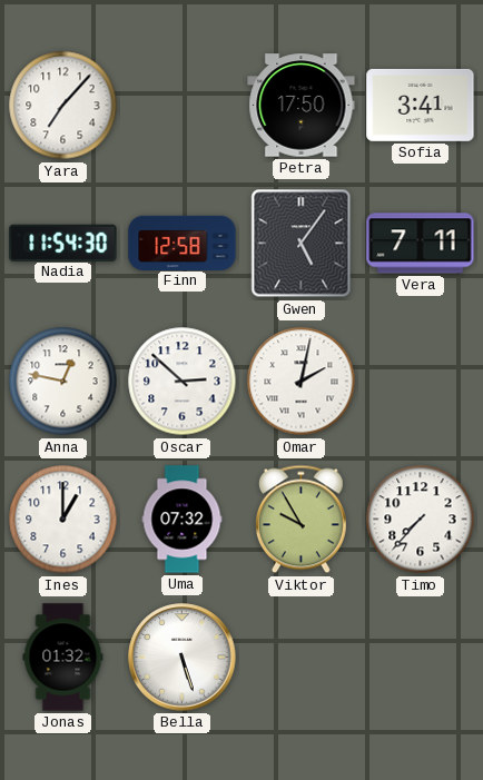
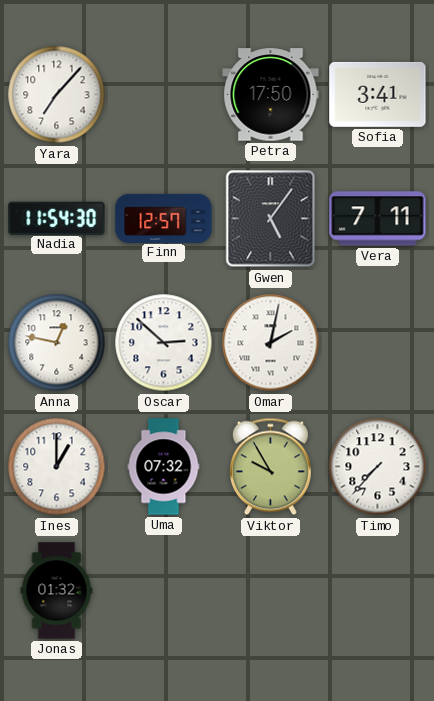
Finn: 12:58 -> 12:57 (164, 218)
Bella: 5:27 -> none (183, 658)
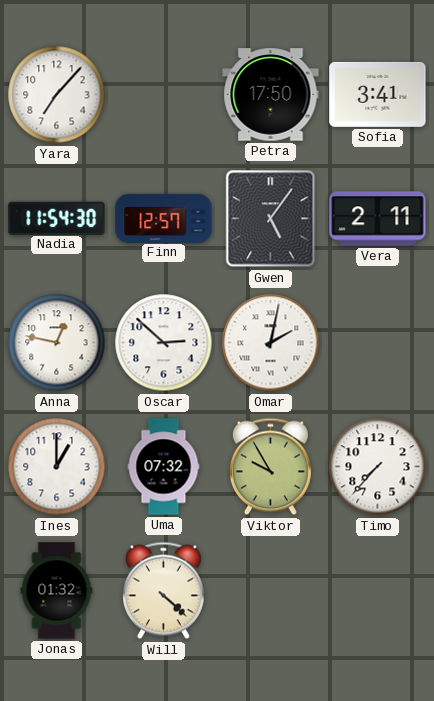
Vera: 7:11 -> 2:11 (378, 219)
Will: none -> 4:22 (163, 591)
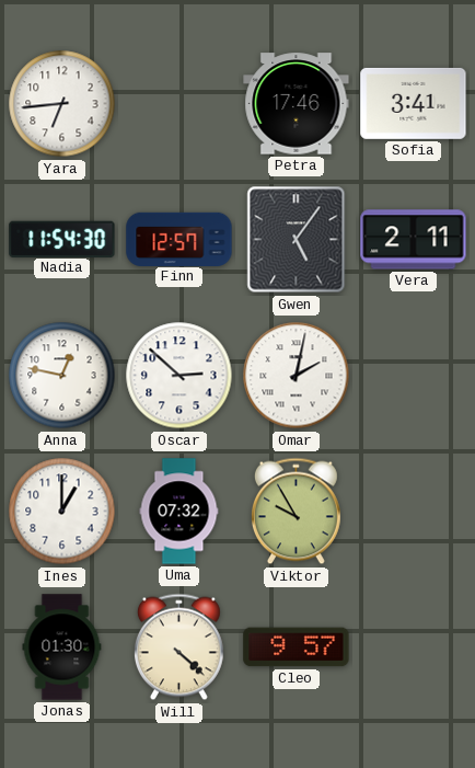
Yara: 7:07 -> 6:44 (62, 104)
Petra: 17:50 -> 17:46 (297, 104)
Timo: 7:37 -> none (378, 467)
Jonas: 01:32 -> 01:30 (62, 647)
Cleo: none -> 9:57 (297, 647)
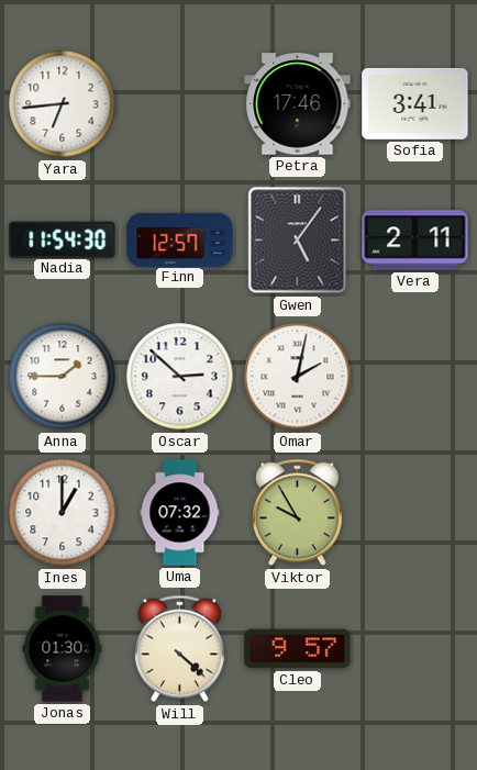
Anna: 12:47 -> 1:45 (63, 377)
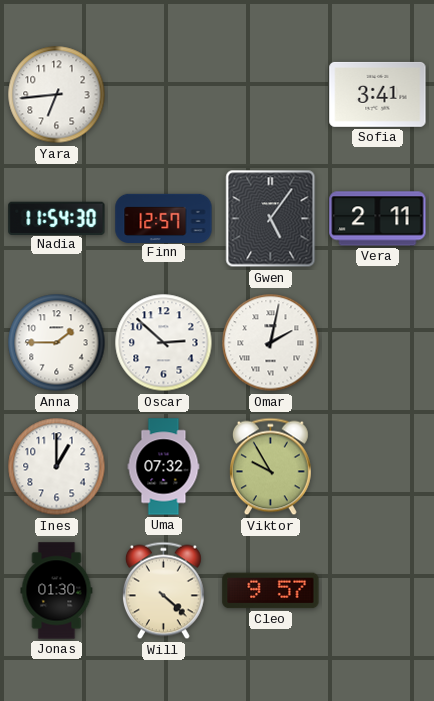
Petra: 17:46 -> none (298, 104)
